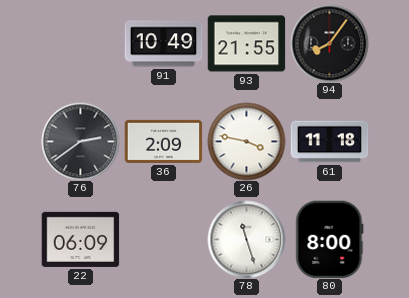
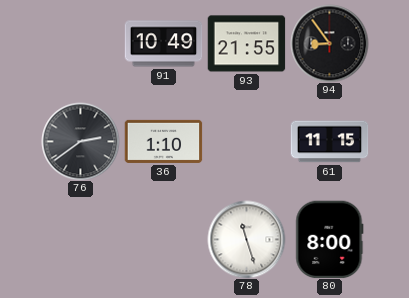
94: 8:06 -> 8:54 (329, 43)
36: 2:09 -> 1:10 (163, 141)
26: 3:47 -> none (246, 141)
61: 11:18 -> 11:15 (329, 142)
22: 06:09 -> none (80, 239)
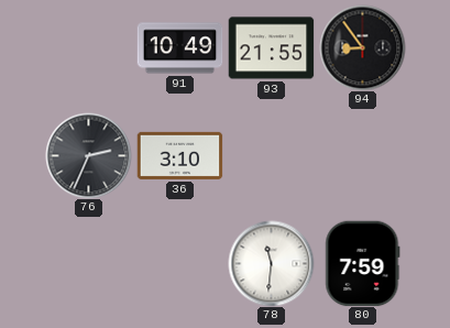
76: 2:39 -> 2:34 (88, 155)
36: 1:10 -> 3:10 (179, 155)
61: 11:15 -> none (329, 142)
78: 11:27 -> 11:31 (271, 263)
80: 8:00 -> 7:59 (363, 263)
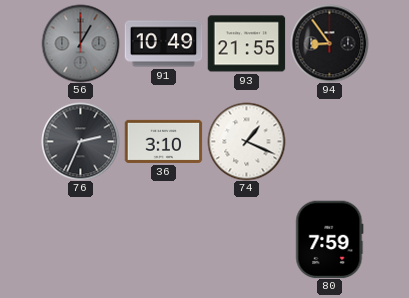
56: none -> 1:00 (80, 43)
74: none -> 1:19 (246, 141)
78: 11:31 -> none (271, 263)
